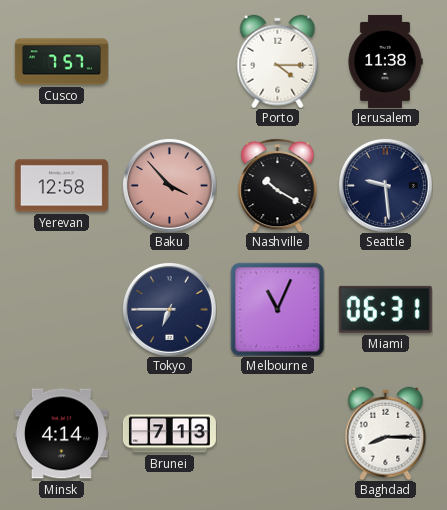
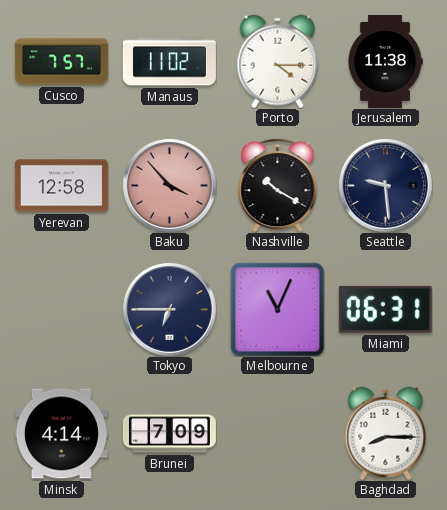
Manaus: none -> 11:02 (169, 62)
Brunei: 7:13 -> 7:09 (169, 434)
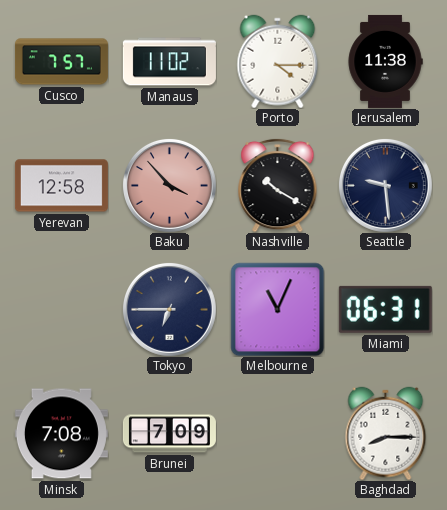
Minsk: 4:14 -> 7:08 (61, 434)
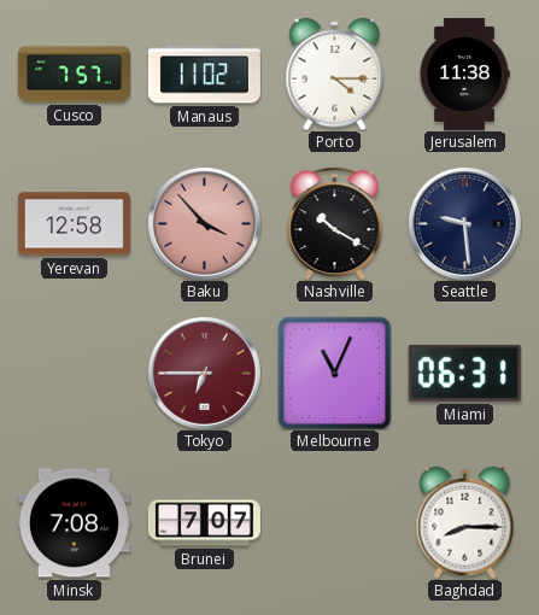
Tokyo dial: navy -> burgundy (204, 373)
Brunei: 7:09 -> 7:07 (204, 523)
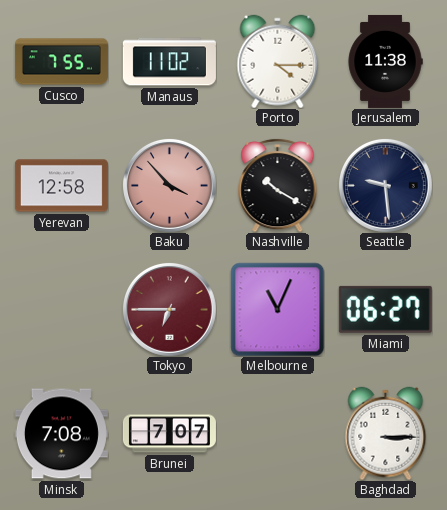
Cusco: 7:57 -> 7:55 (61, 62)
Miami: 06:31 -> 06:27 (385, 309)
Baghdad: 8:15 -> 3:15 (386, 433)
